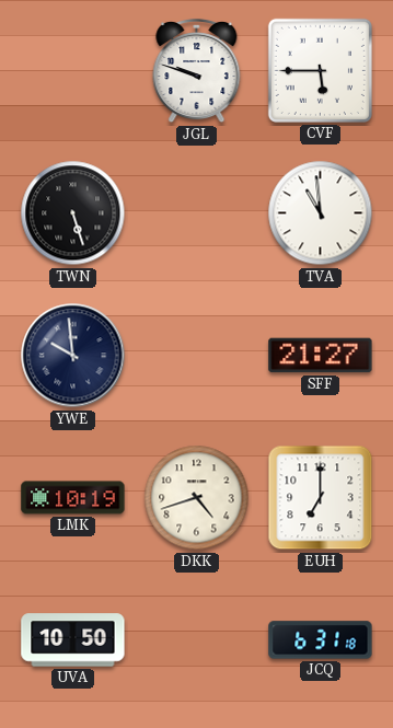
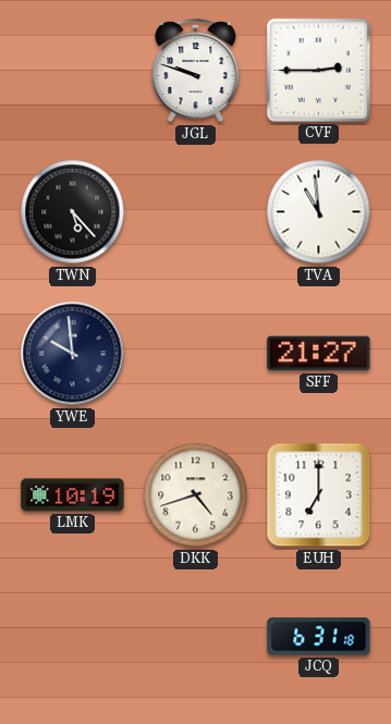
CVF: 5:45 -> 2:45 (318, 70)
TWN: 5:27 -> 5:23 (73, 212)
UVA: 10:50 -> none (73, 640)
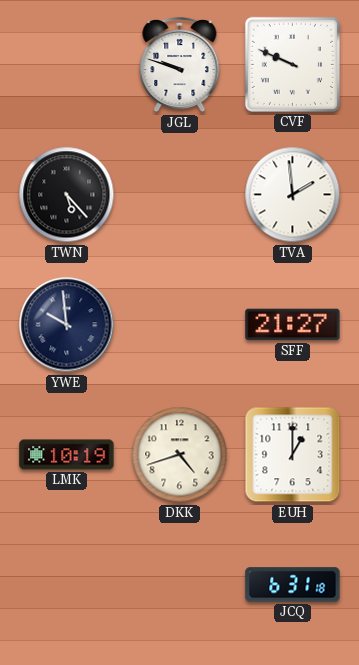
CVF: 2:45 -> 9:49 (292, 64)
TVA: 10:59 -> 1:59 (293, 195)
EUH: 7:00 -> 1:00 (293, 455)
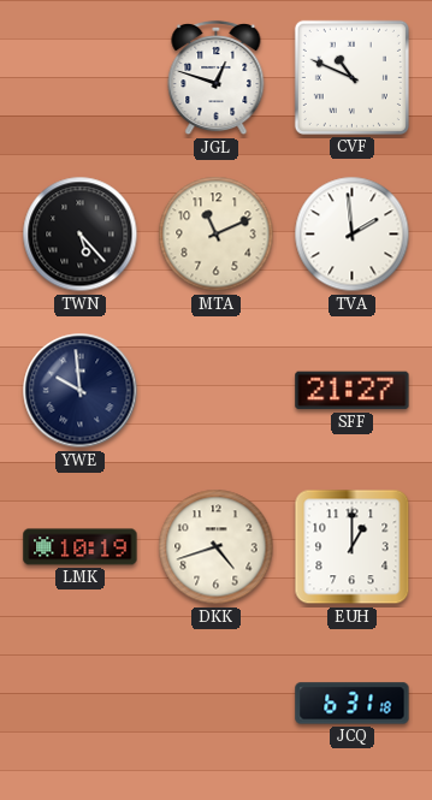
JGL: 9:48 -> 12:48 (217, 78)
CVF: 9:49 -> 10:49 (351, 77)
MTA: none -> 11:11 (217, 235)
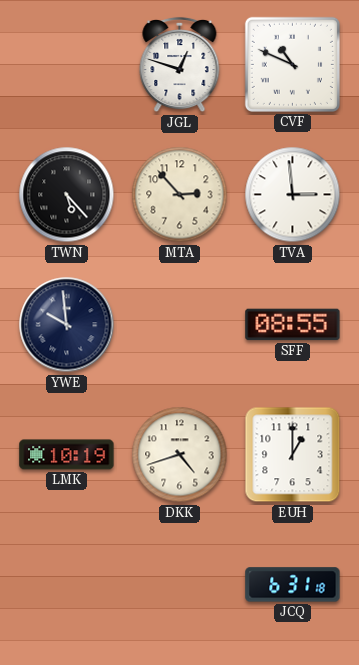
MTA: 11:11 -> 2:53 (180, 195)
TVA: 1:59 -> 2:59 (293, 195)
SFF: 21:27 -> 08:55 (293, 325)
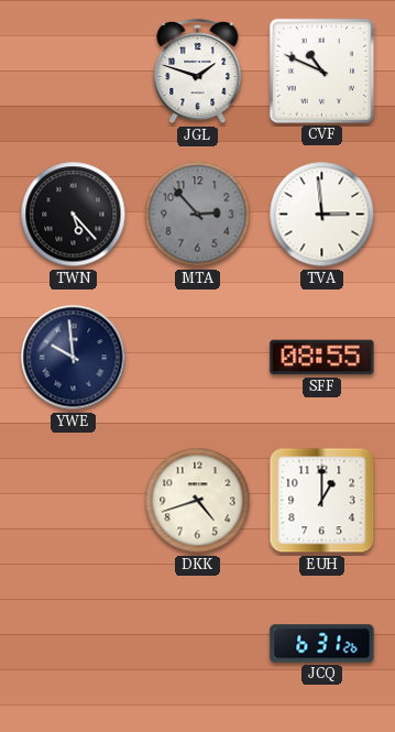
JGL: 12:48 -> 1:48 (198, 72)
MTA dial: cream -> grey (198, 215)
LMK: 10:19 -> none (67, 455)
JCQ: 6:31:18 -> 6:31:26 (322, 644)
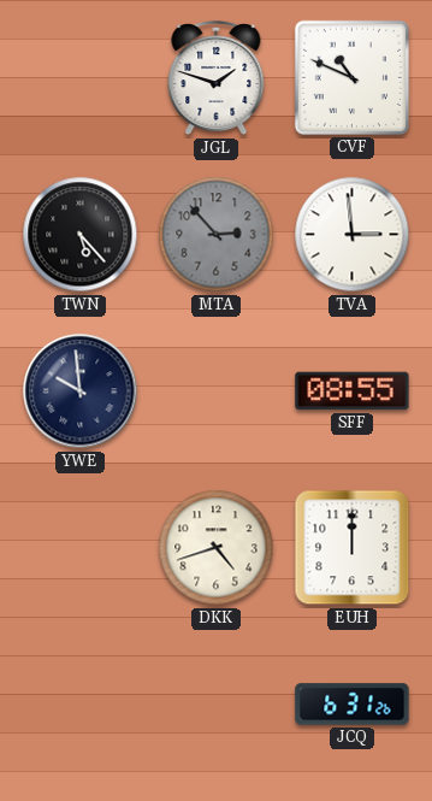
EUH: 1:00 -> 12:00 (353, 548)
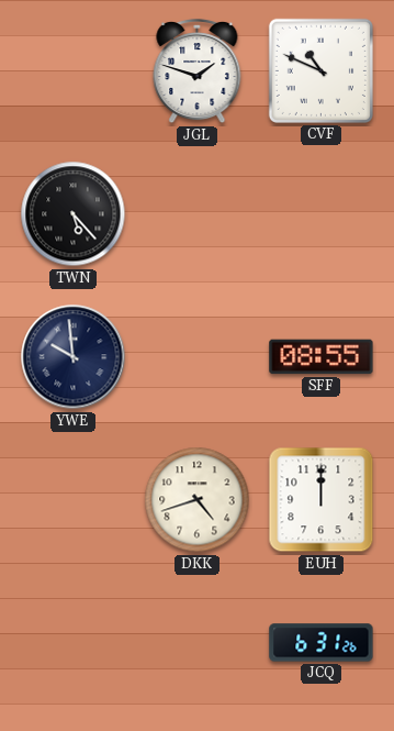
MTA: 2:53 -> none (217, 235)
TVA: 2:59 -> none (353, 235)
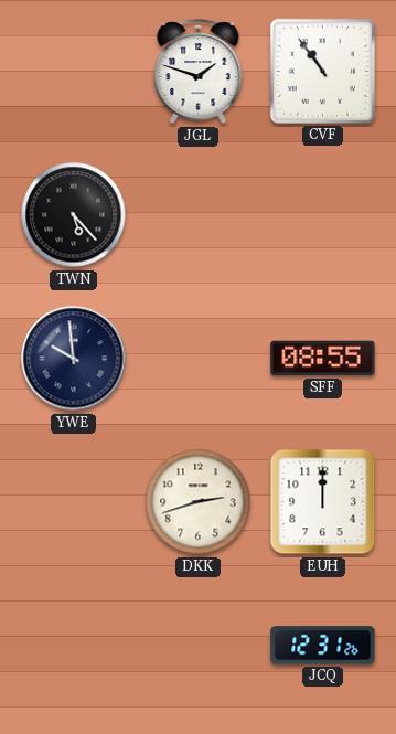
CVF: 10:49 -> 10:54 (322, 71)
DKK: 4:42 -> 2:42 (199, 502)
JCQ: 6:31 -> 12:31 (323, 646)
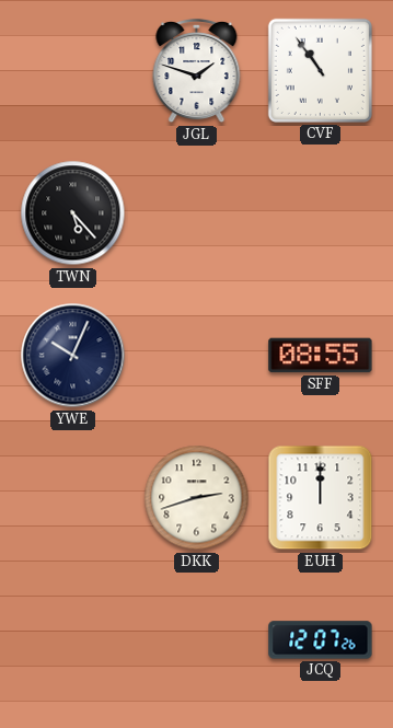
YWE: 9:59 -> 10:04 (73, 356)
JCQ: 12:31 -> 12:07 (321, 640)
